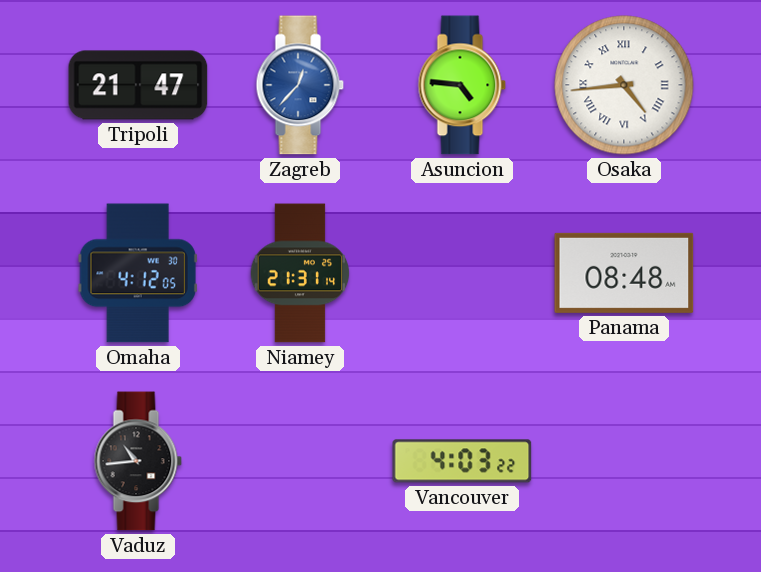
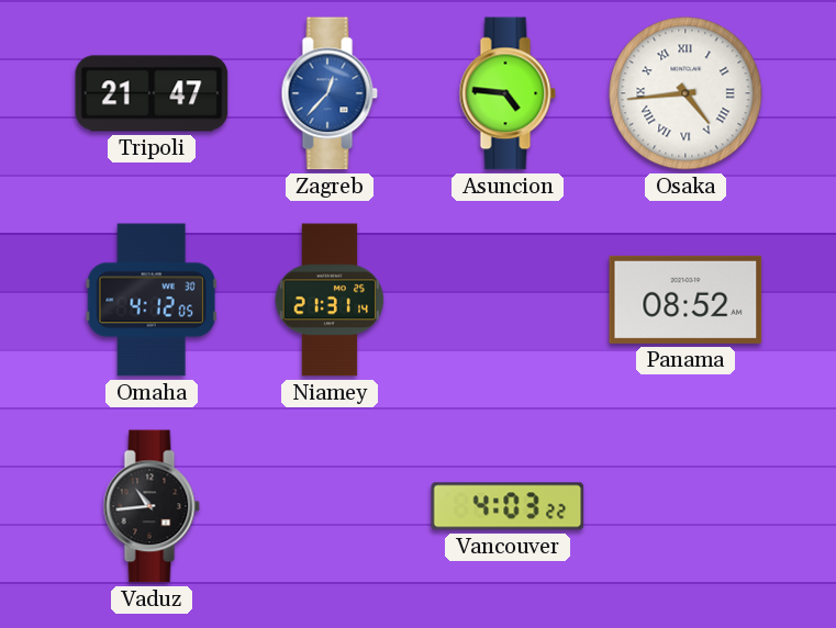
Panama: 08:48 -> 08:52 (685, 300)
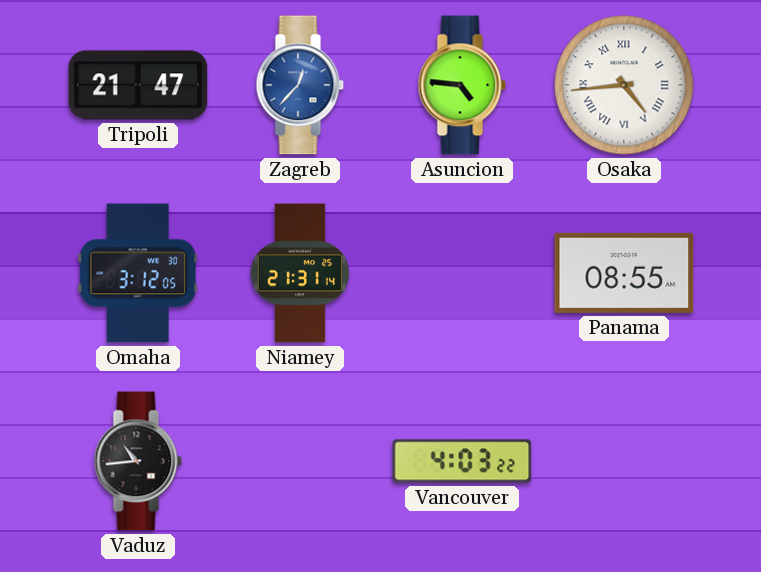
Omaha: 4:12 -> 3:12 (138, 273)
Panama: 08:52 -> 08:55 (624, 273)
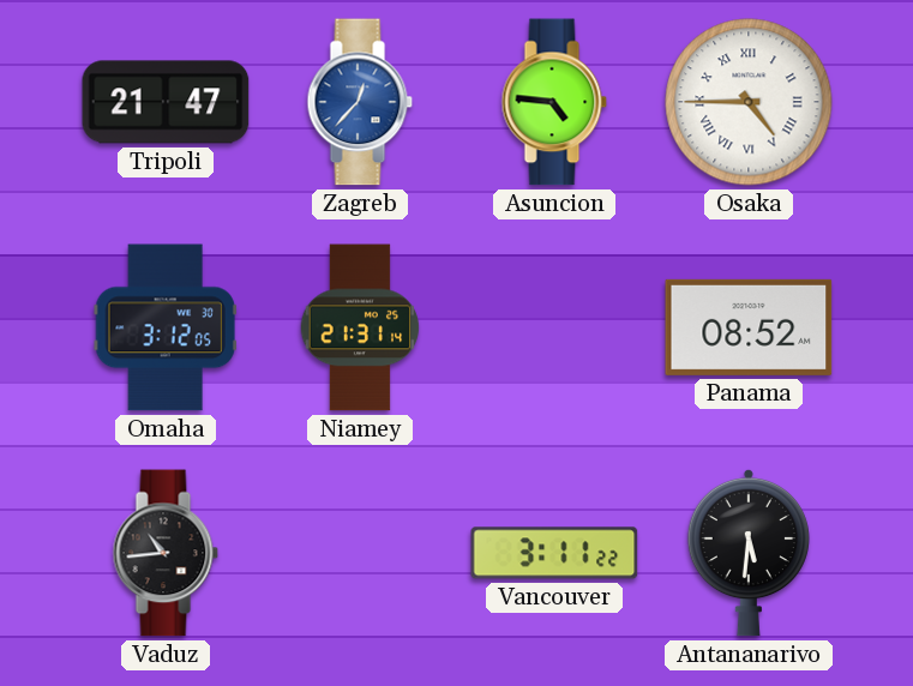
Osaka: 4:44 -> 4:45 (749, 102)
Panama: 08:55 -> 08:52 (749, 327)
Vancouver: 4:03 -> 3:11 (554, 553)
Antananarivo: none -> 5:31 (749, 553)
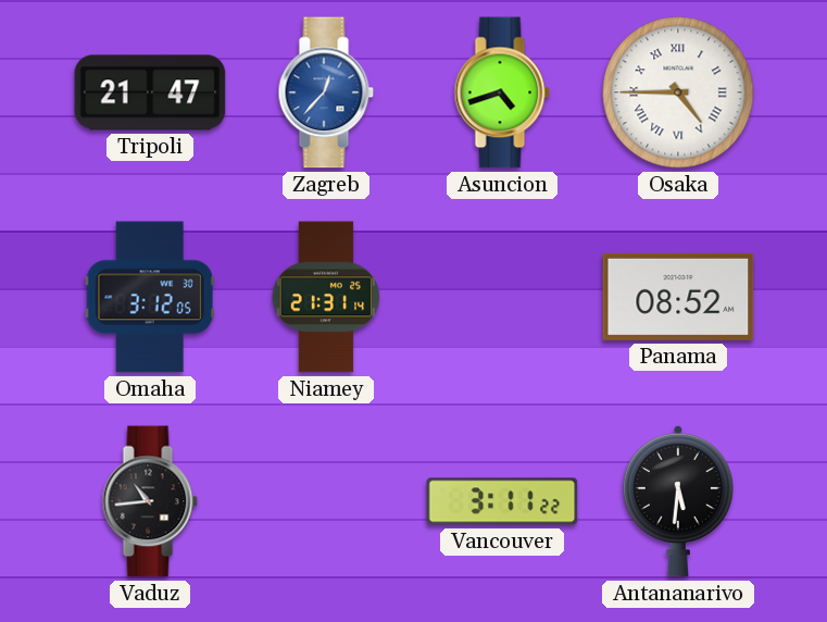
Asuncion: 4:46 -> 4:42 (502, 92)
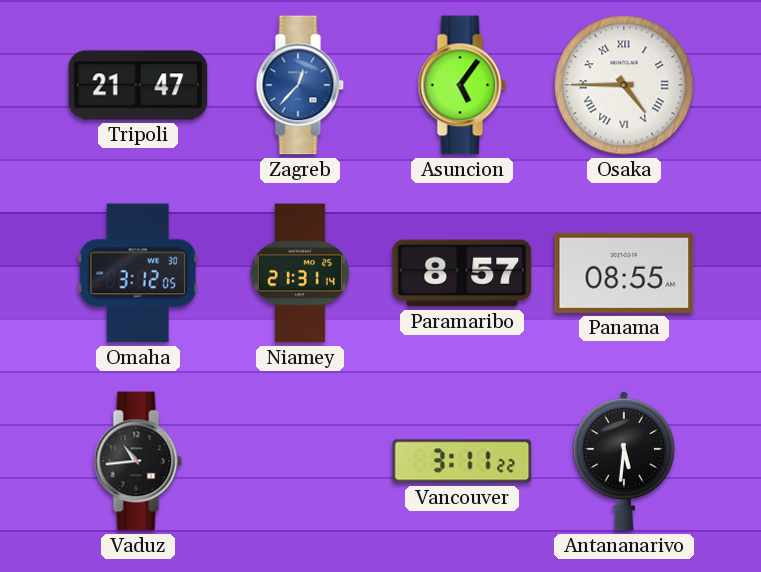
Asuncion: 4:42 -> 5:06 (462, 85)
Paramaribo: none -> 8:57 (462, 273)
Panama: 08:52 -> 08:55 (624, 273)
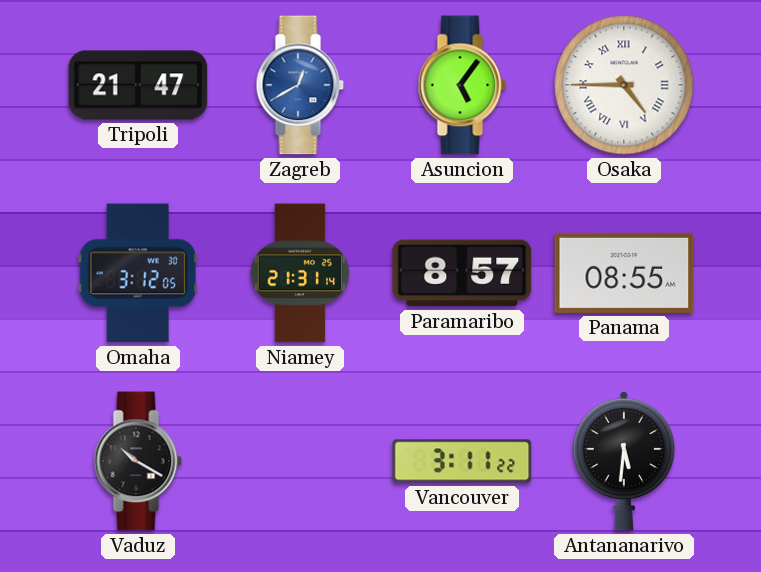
Zagreb: 12:37 -> 12:40 (300, 85)
Vaduz: 10:44 -> 10:20 (138, 461)
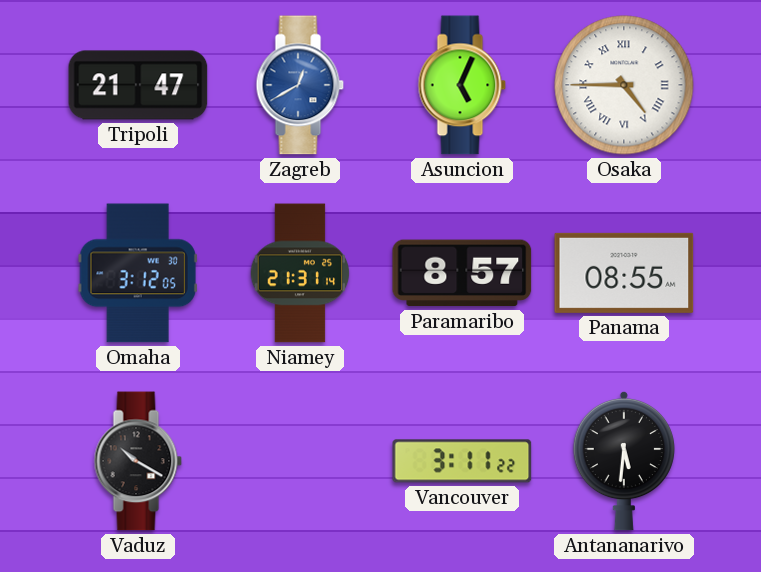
Asuncion: 5:06 -> 5:04 (462, 85)
